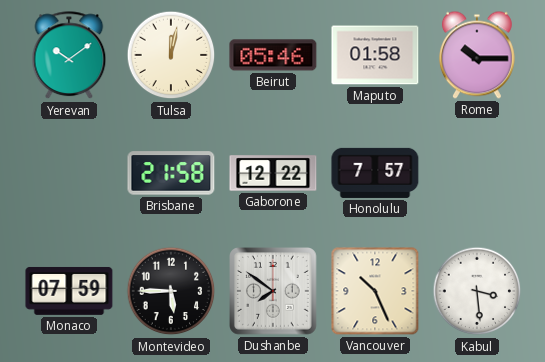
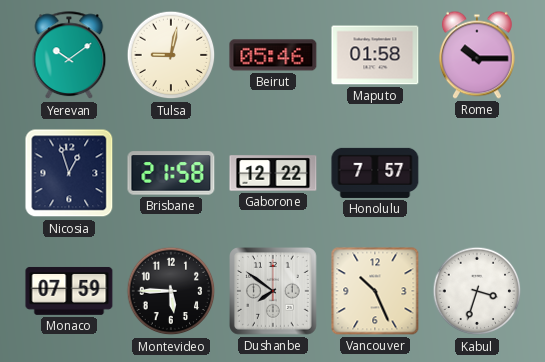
Tulsa: 12:02 -> 9:02 (171, 55)
Nicosia: none -> 12:57 (69, 173)
Kabul: 3:29 -> 3:33 (477, 291)
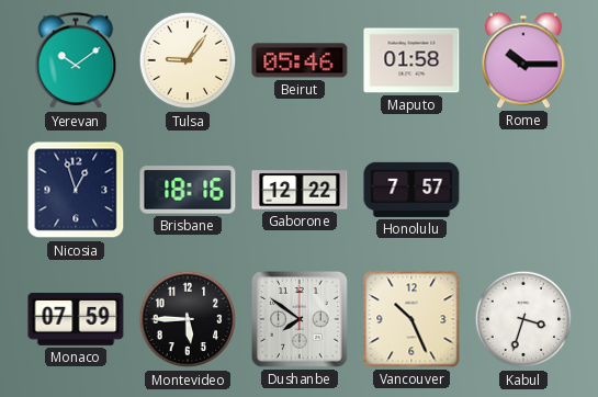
Tulsa: 9:02 -> 9:06 (188, 60)
Brisbane: 21:58 -> 18:16 (188, 190)
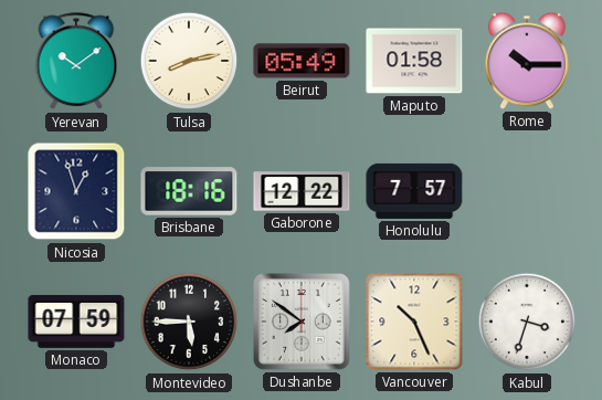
Tulsa: 9:06 -> 8:13 (189, 61)
Beirut: 05:46 -> 05:49 (302, 61)
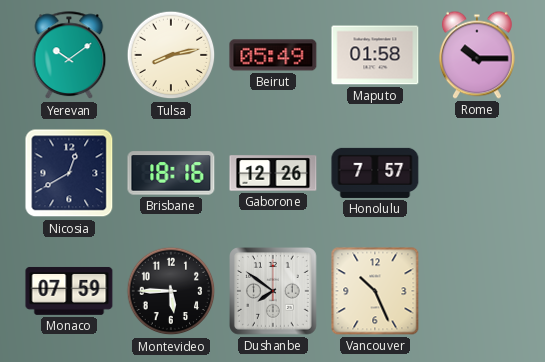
Nicosia: 12:57 -> 12:40 (69, 173)
Gaborone: 12:22 -> 12:26 (273, 173)
Kabul: 3:33 -> none (527, 322)
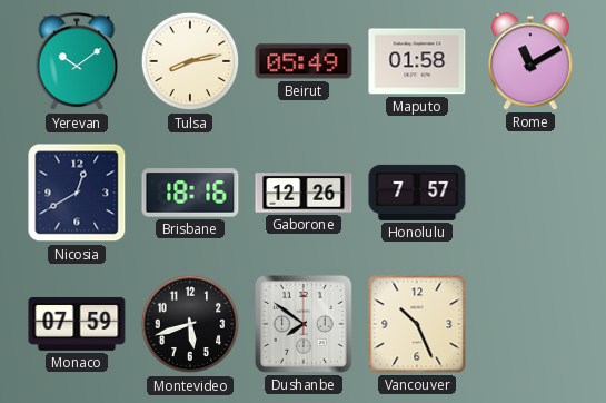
Rome: 10:15 -> 11:10 (530, 61)
Montevideo: 5:45 -> 5:42 (190, 324)
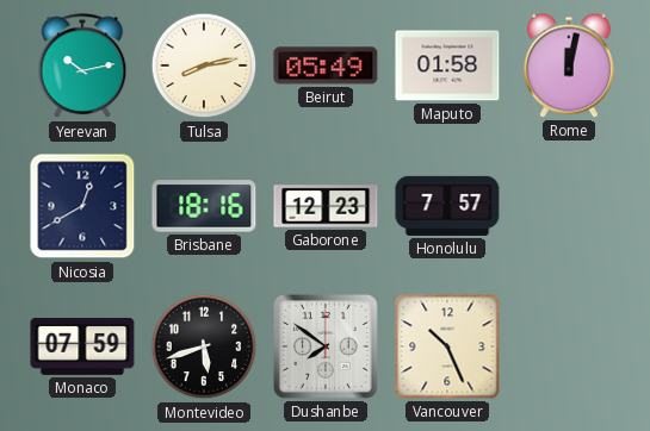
Yerevan: 10:09 -> 10:13 (82, 67)
Rome: 11:10 -> 12:02 (569, 65)
Gaborone: 12:26 -> 12:23 (326, 206)
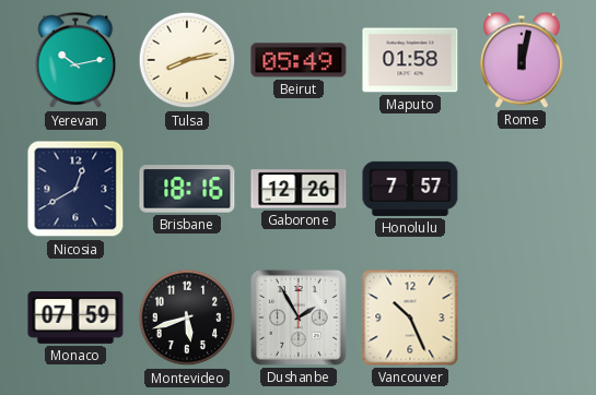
Gaborone: 12:23 -> 12:26 (299, 189)
Dushanbe: 7:51 -> 1:55 (300, 319)
